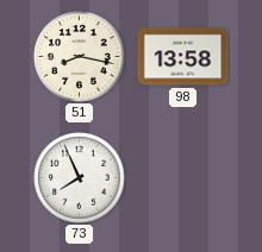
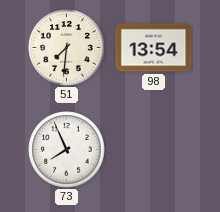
51: 8:17 -> 7:31 (67, 48)
98: 13:58 -> 13:54 (154, 48)
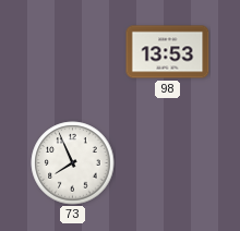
51: 7:31 -> none (67, 48)
98: 13:54 -> 13:53 (168, 52)
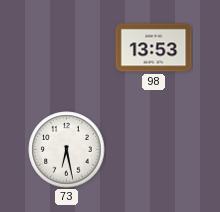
73: 7:56 -> 6:28 (67, 150)
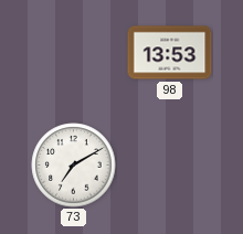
73: 6:28 -> 7:10 (74, 166)
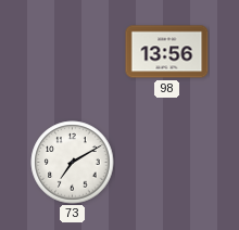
98: 13:53 -> 13:56 (167, 52)
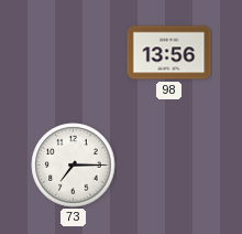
73: 7:10 -> 7:15 (74, 166)
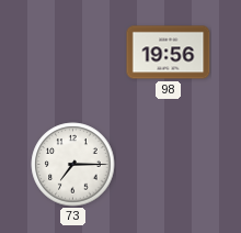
98: 13:56 -> 19:56 (169, 53)
